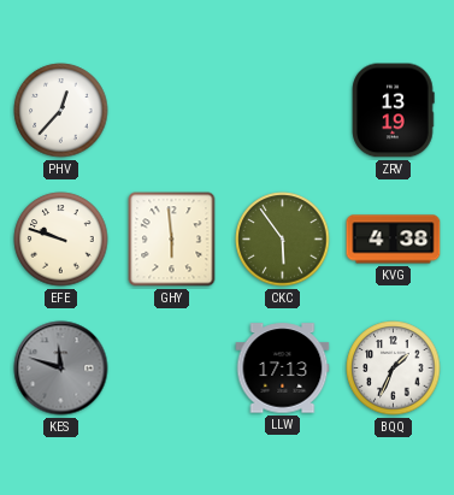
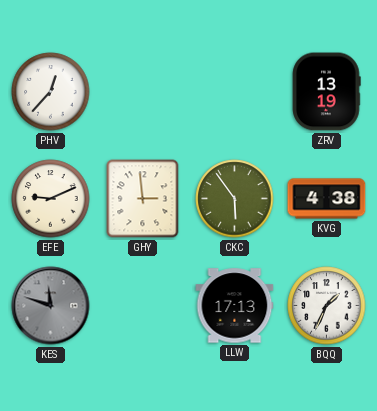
EFE: 9:48 -> 9:11 (51, 199)
GHY: 5:59 -> 2:59 (143, 199)
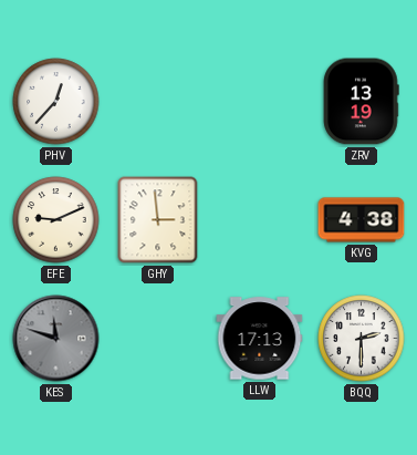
CKC: 5:54 -> none (235, 199)
BQQ: 1:34 -> 2:30 (362, 339)
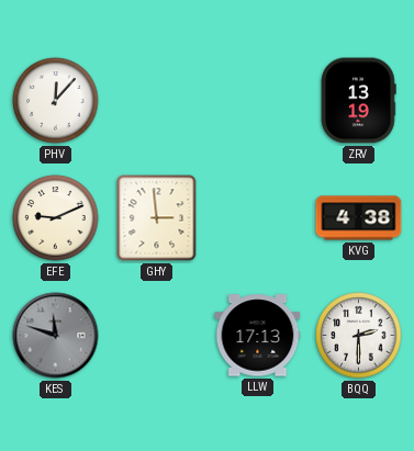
PHV: 12:37 -> 12:07 (56, 101)
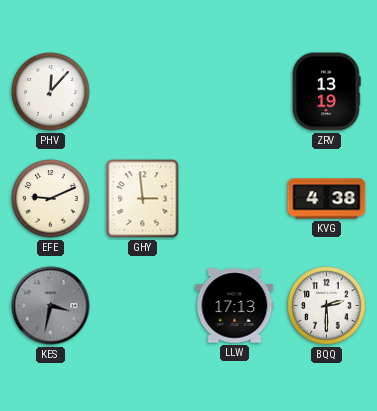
KES: 11:48 -> 3:32 (51, 306)
